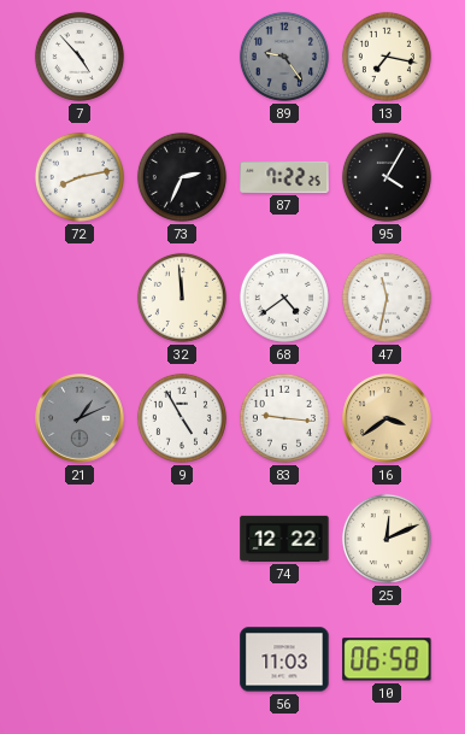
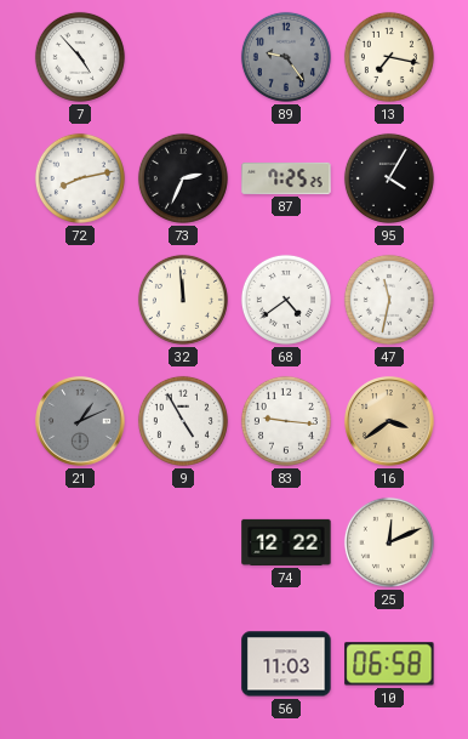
87: 7:22 -> 7:25 (286, 178)
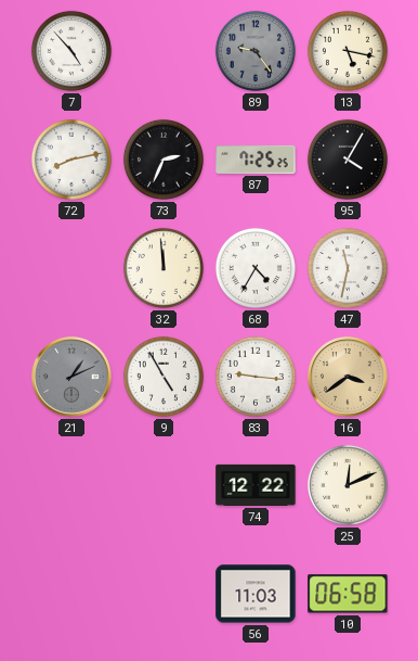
13: 7:17 -> 5:17 (348, 51)
68: 4:39 -> 4:35 (256, 268)
